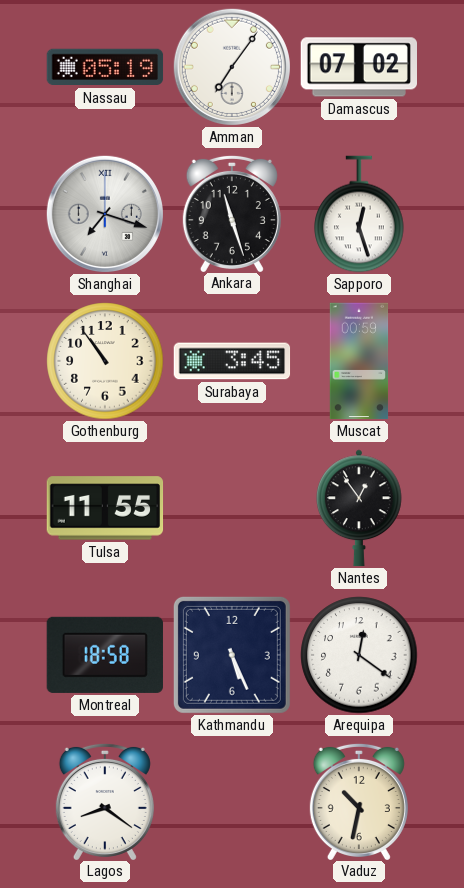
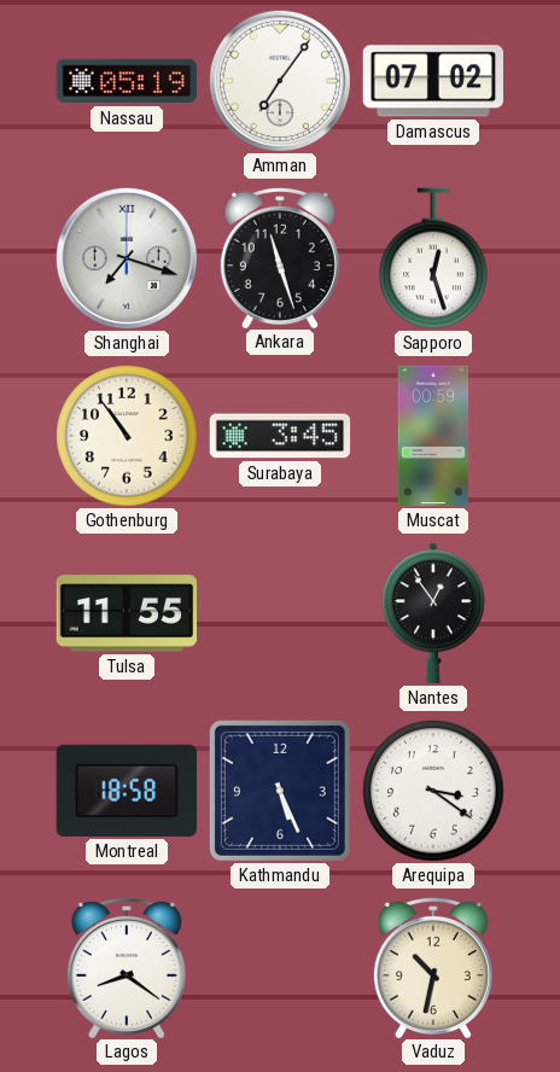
Arequipa: 12:21 -> 3:21 (433, 791)
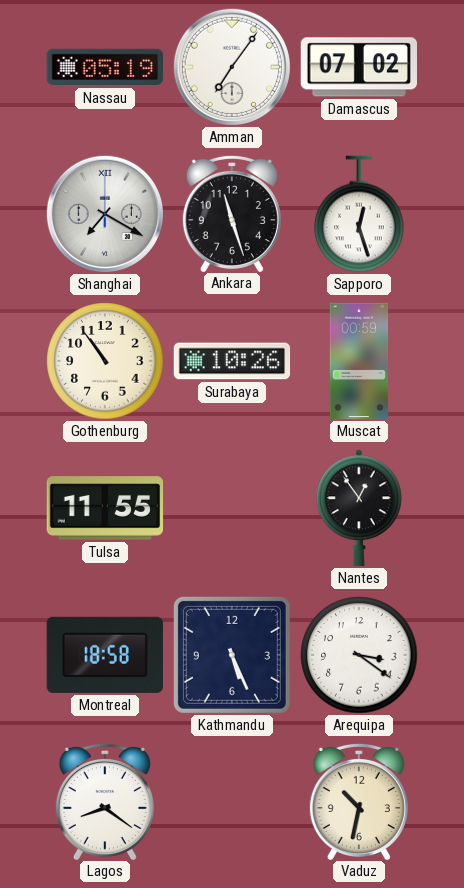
Shanghai: 7:18 -> 7:20 (105, 214)
Surabaya: 3:45 -> 10:26 (232, 361)
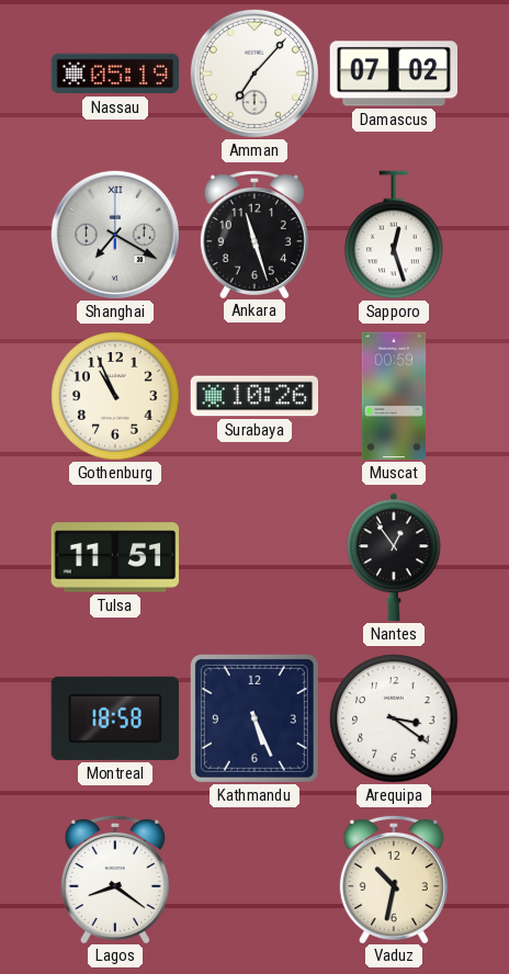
Amman: 7:06 -> 7:07 (255, 73)
Gothenburg: 10:54 -> 10:56 (115, 396)
Tulsa: 11:55 -> 11:51 (115, 557)
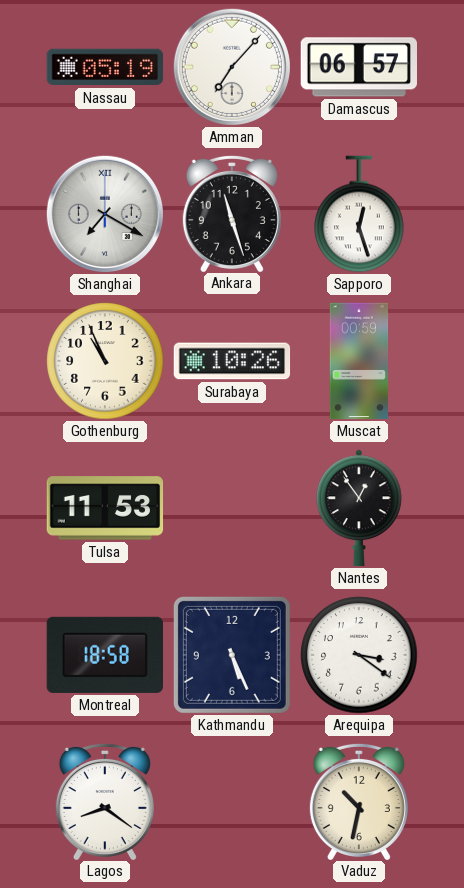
Damascus: 07:02 -> 06:57 (358, 67)
Tulsa: 11:51 -> 11:53 (105, 508)
